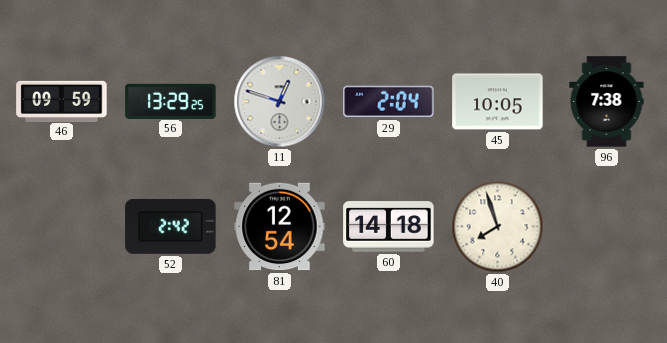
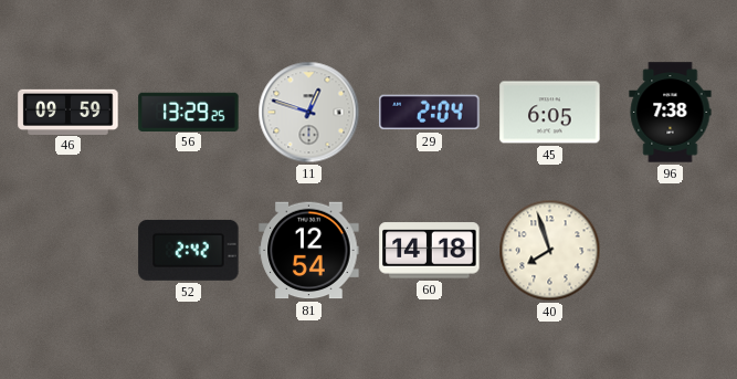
45: 10:05 -> 6:05 (550, 113)
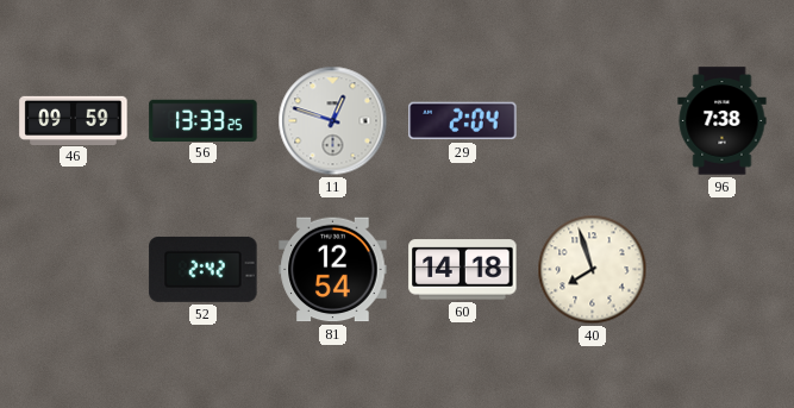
56: 13:29 -> 13:33 (204, 120)
45: 6:05 -> none (550, 113)
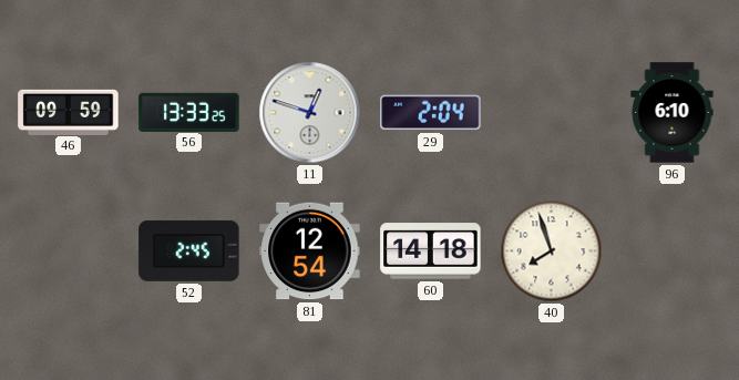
96: 7:38 -> 6:10 (673, 113)
52: 2:42 -> 2:45 (189, 250)
